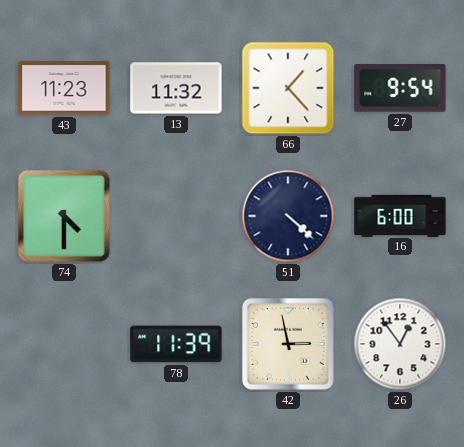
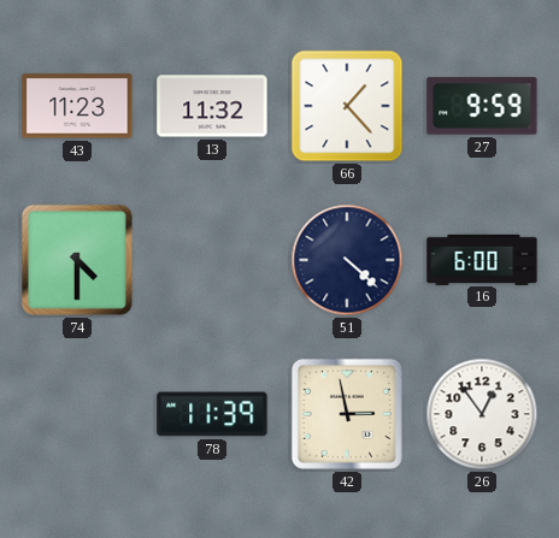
27: 9:54 -> 9:59 (482, 106)
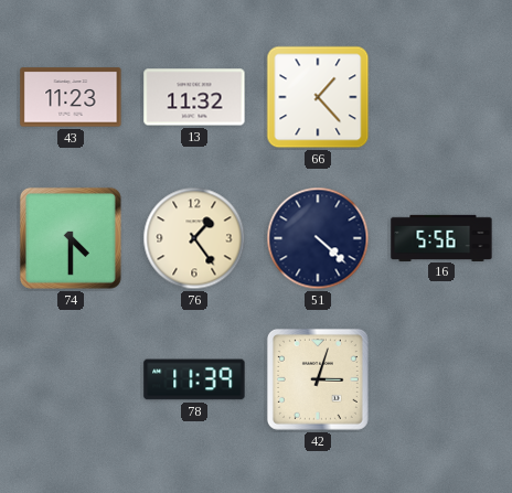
27: 9:59 -> none (482, 106)
76: none -> 1:24 (194, 238)
16: 6:00 -> 5:56 (441, 237)
42: 2:58 -> 3:03 (318, 379)
26: 12:54 -> none (482, 414)
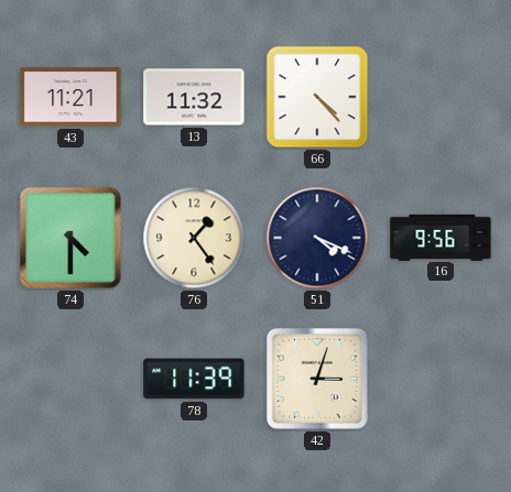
43: 11:23 -> 11:21 (70, 97)
66: 1:23 -> 4:23 (317, 97)
51: 4:22 -> 4:19 (317, 238)
16: 5:56 -> 9:56 (441, 237)
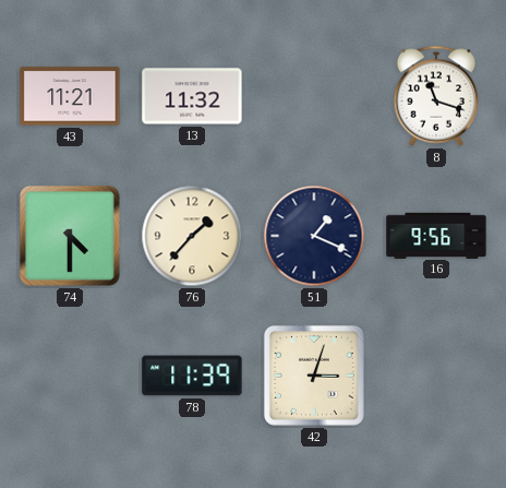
66: 4:23 -> none (317, 97)
8: none -> 11:18 (436, 96)
76: 1:24 -> 1:37 (192, 236)
51: 4:19 -> 1:19 (314, 236)
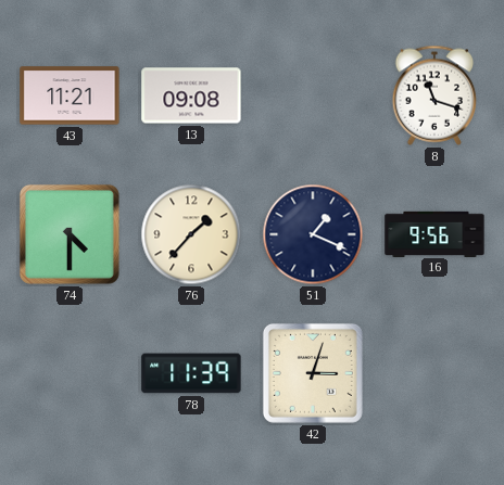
13: 11:32 -> 09:08 (191, 95)
